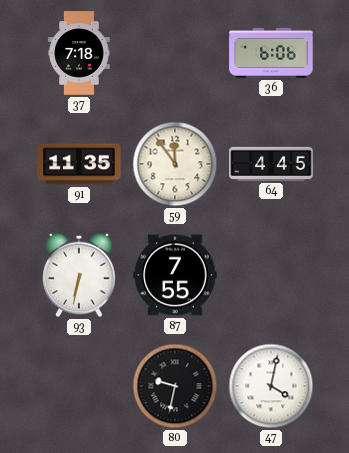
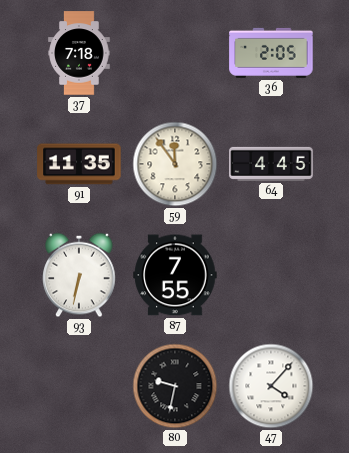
36: 6:06 -> 2:05 (271, 53)
47: 4:02 -> 4:07 (271, 386)
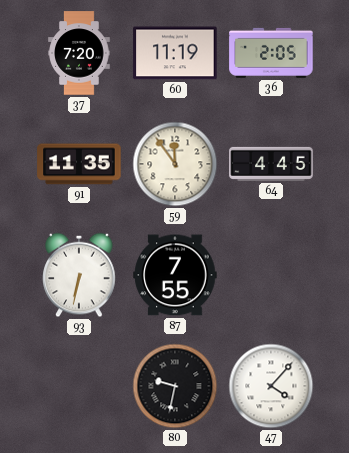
37: 7:18 -> 7:20 (79, 53)
60: none -> 11:19 (175, 53)
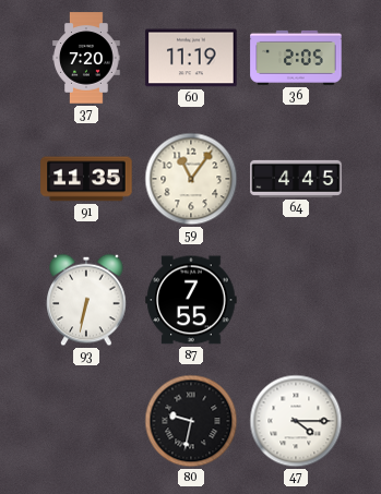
59: 11:54 -> 11:06 (191, 179)
47: 4:07 -> 4:15 (296, 421)
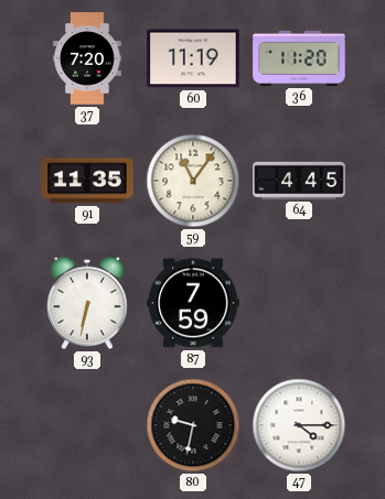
36: 2:05 -> 11:20 (299, 58)
87: 7:55 -> 7:59 (193, 303)
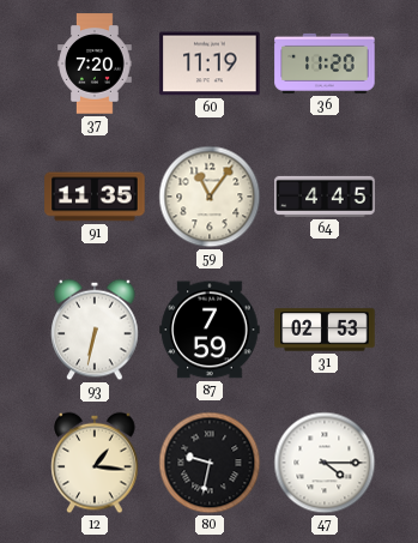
31: none -> 02:53 (325, 330)
12: none -> 1:16 (95, 463)
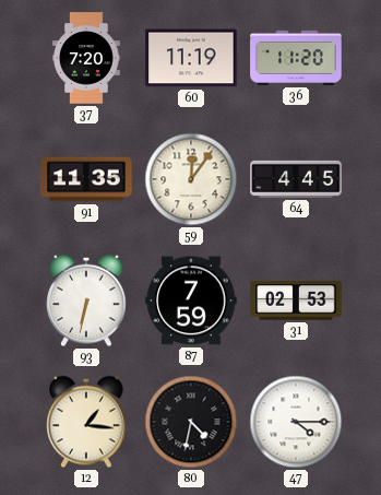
59: 11:06 -> 12:06 (191, 179)
80: 9:32 -> 4:32 (191, 422)
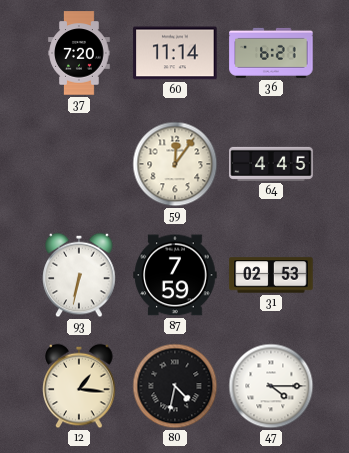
60: 11:19 -> 11:14 (175, 53)
36: 11:20 -> 6:21 (271, 53)
91: 11:35 -> none (86, 179)
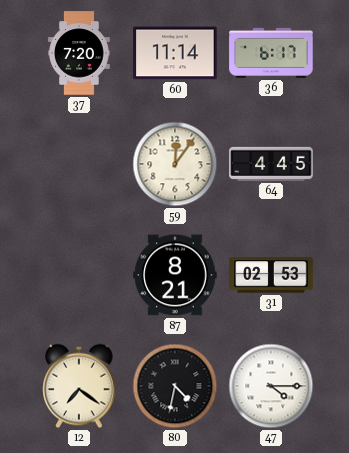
36: 6:21 -> 6:17 (271, 53)
93: 6:32 -> none (79, 275)
87: 7:59 -> 8:21 (175, 275)
12: 1:16 -> 7:21 (79, 386)
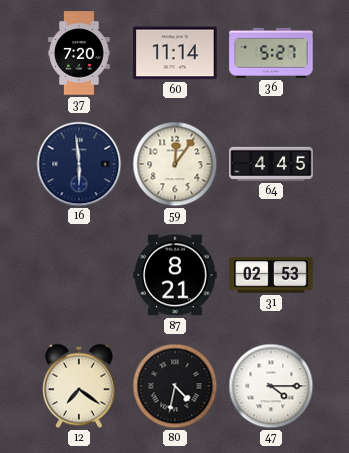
36: 6:17 -> 5:27 (271, 53)
16: none -> 5:59 (79, 164)
